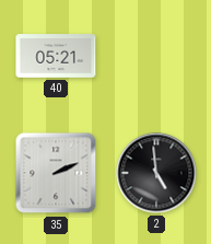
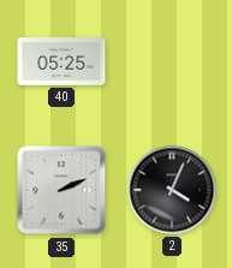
40: 05:21 -> 05:25 (61, 61)
2: 4:59 -> 4:04 (172, 190)
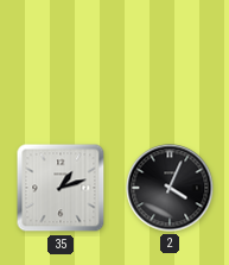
40: 05:25 -> none (61, 61)
35: 2:11 -> 1:12 (61, 188)
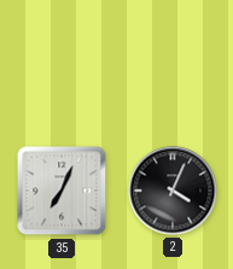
35: 1:12 -> 7:04 (62, 191)
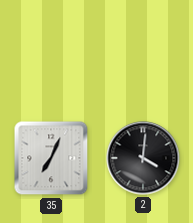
2: 4:04 -> 4:01 (143, 158)
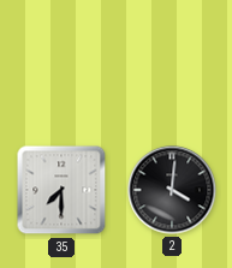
35: 7:04 -> 7:30 (61, 190)
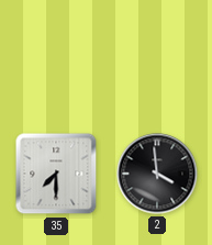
2: 4:01 -> 3:59 (157, 174)
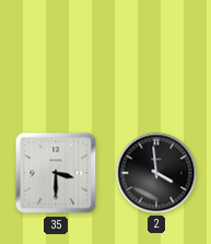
35: 7:30 -> 3:30 (56, 173)
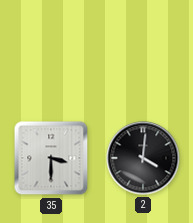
2: 3:59 -> 4:01 (143, 158)
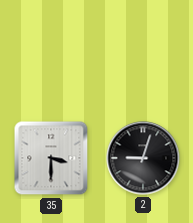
2: 4:01 -> 9:03 (143, 158)
